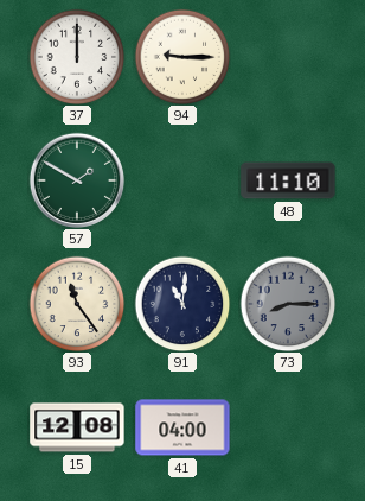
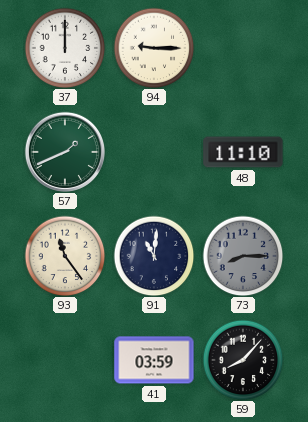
57: 1:50 -> 1:41 (64, 151)
15: 12:08 -> none (77, 427)
41: 04:00 -> 03:59 (154, 360)
59: none -> 8:07 (243, 360)
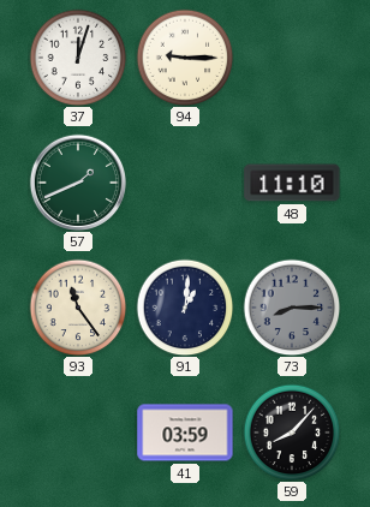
37: 12:00 -> 12:03 (78, 58)
91: 11:01 -> 1:01 (185, 308)
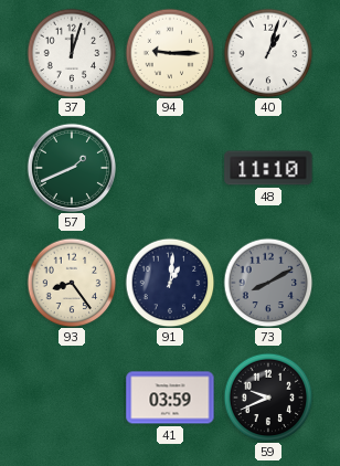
40: none -> 1:03 (268, 53)
93: 11:24 -> 8:24 (72, 283)
73: 8:15 -> 8:10 (268, 283)
59: 8:07 -> 9:41 (268, 398)
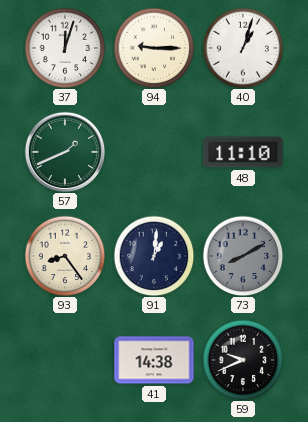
41: 03:59 -> 14:38 (154, 360)
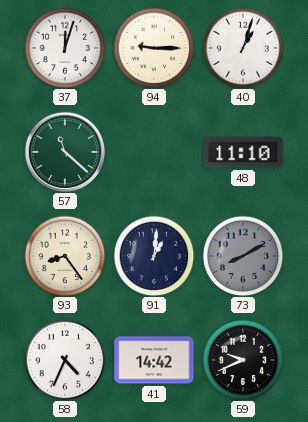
57: 1:41 -> 11:22 (64, 151)
58: none -> 4:34 (65, 360)
41: 14:38 -> 14:42 (154, 360)
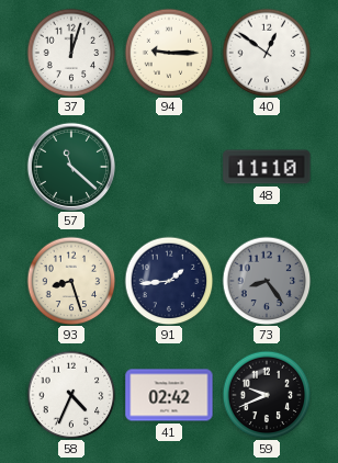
40: 1:03 -> 12:51 (267, 53)
93: 8:24 -> 8:27 (71, 281)
91: 1:01 -> 1:44 (169, 281)
73: 8:10 -> 8:24 (267, 281)
41: 14:42 -> 02:42 (169, 395)
